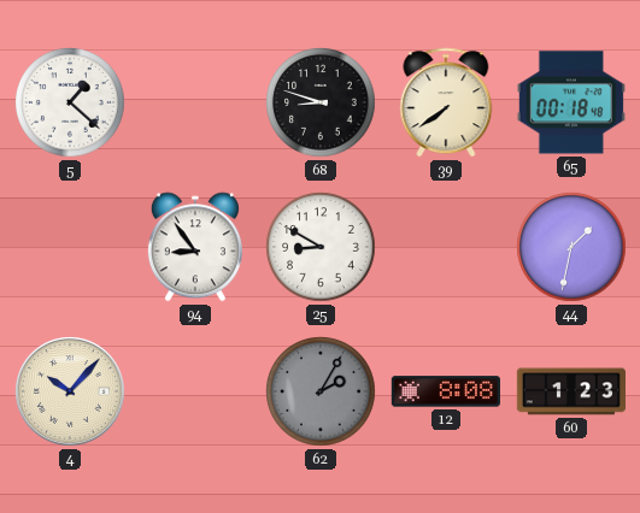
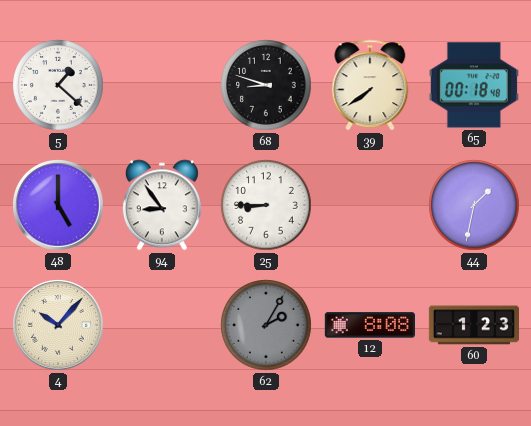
48: none -> 5:00 (59, 206)
25: 8:50 -> 8:45 (266, 205)
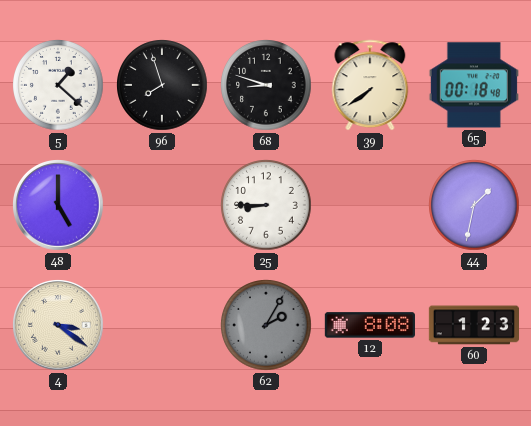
96: none -> 7:57 (162, 85)
94: 8:54 -> none (162, 205)
4: 10:07 -> 3:21 (59, 326)
